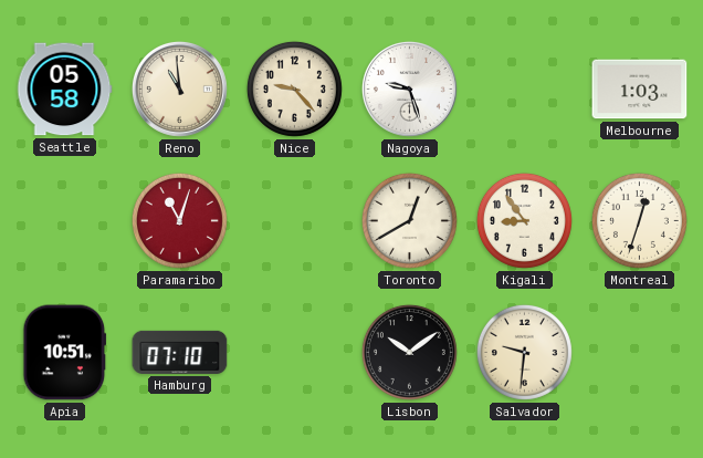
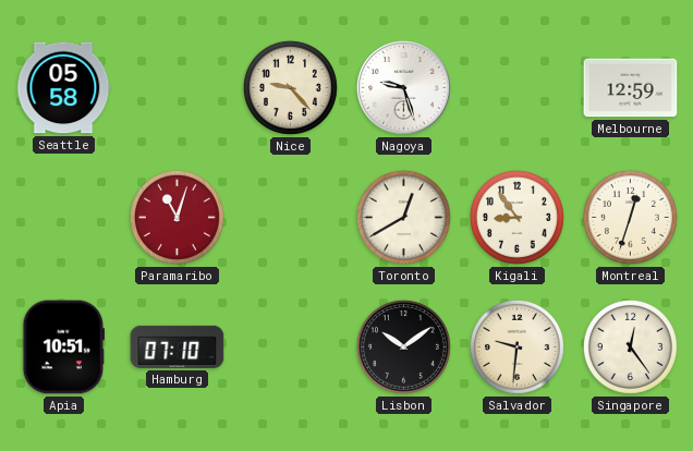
Reno: 10:59 -> none (179, 89)
Melbourne: 1:03 -> 12:59 (631, 88)
Singapore: none -> 12:24 (630, 346)
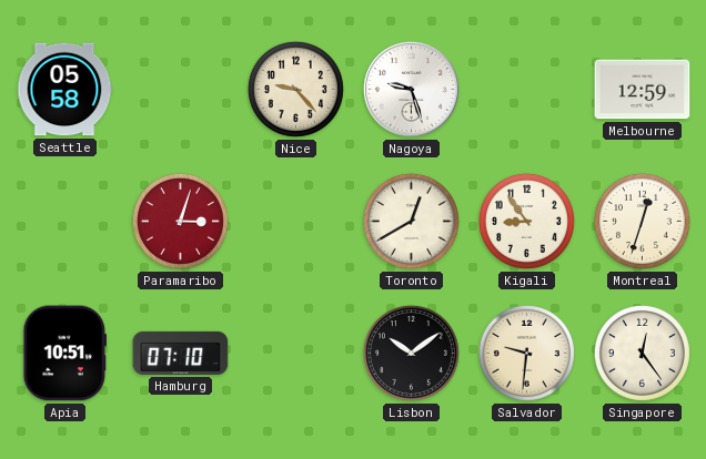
Paramaribo: 11:03 -> 3:03 (180, 221)
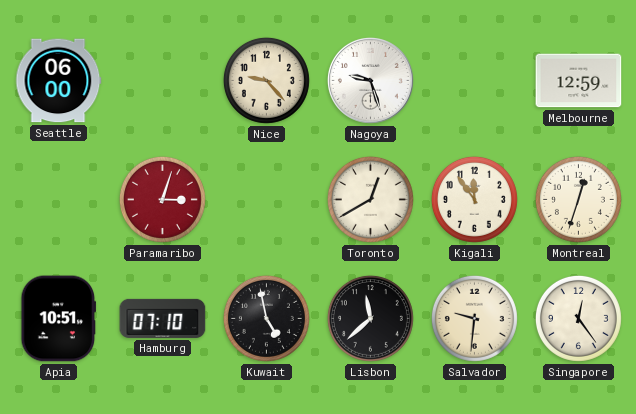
Seattle: 05:58 -> 06:00 (59, 81)
Kigali: 8:54 -> 11:54 (474, 199)
Kuwait: none -> 4:58 (266, 318)
Lisbon: 10:09 -> 11:38 (370, 318)
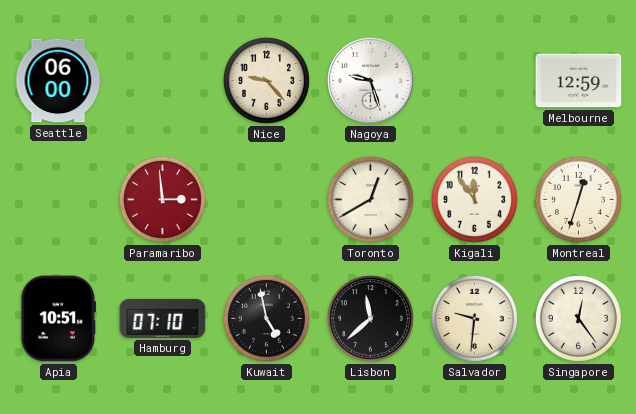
Paramaribo: 3:03 -> 2:59 (162, 199)
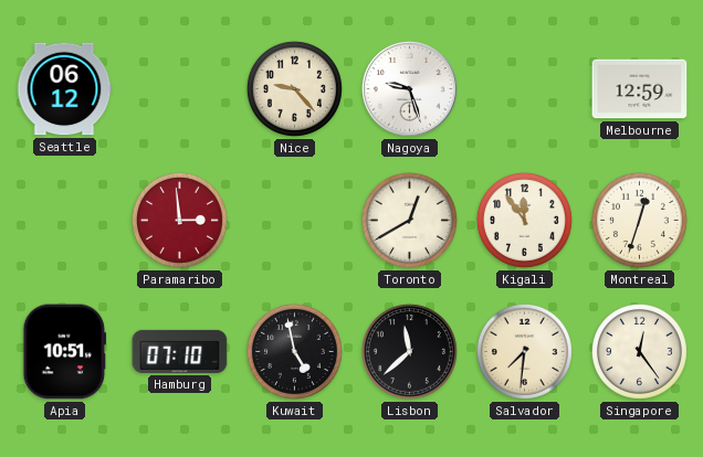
Seattle: 06:00 -> 06:12 (65, 89)
Salvador: 9:31 -> 7:31 (524, 351)
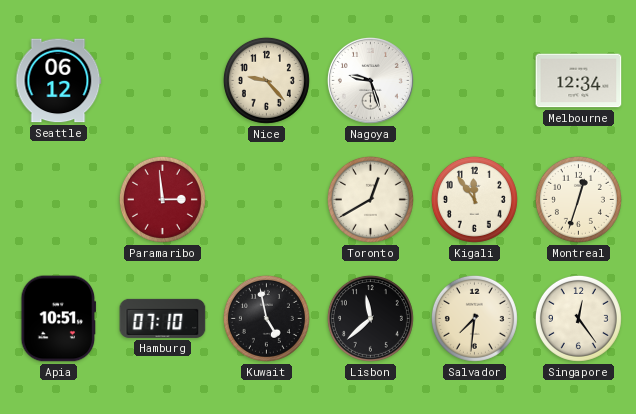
Melbourne: 12:59 -> 12:34 (579, 81)
